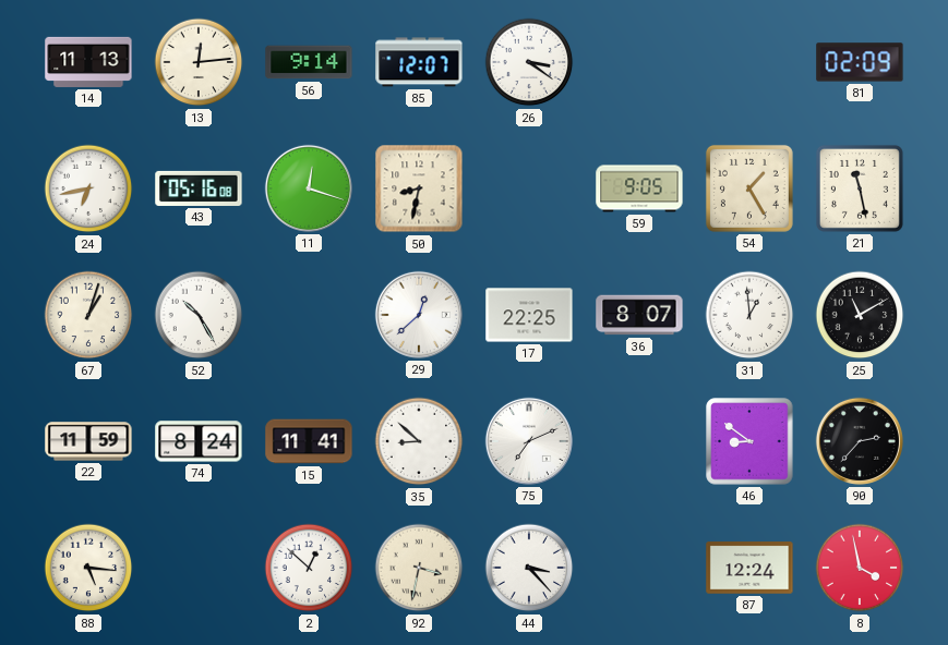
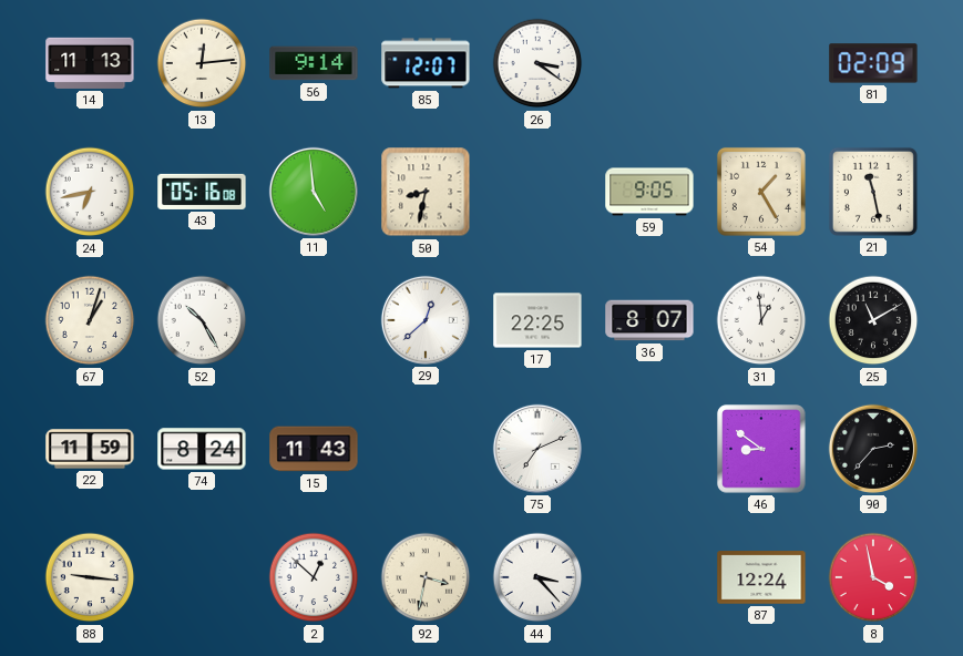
11: 12:18 -> 4:59 (314, 192)
15: 11:41 -> 11:43 (314, 449)
35: 8:52 -> none (419, 441)
88: 5:16 -> 9:16 (90, 577)
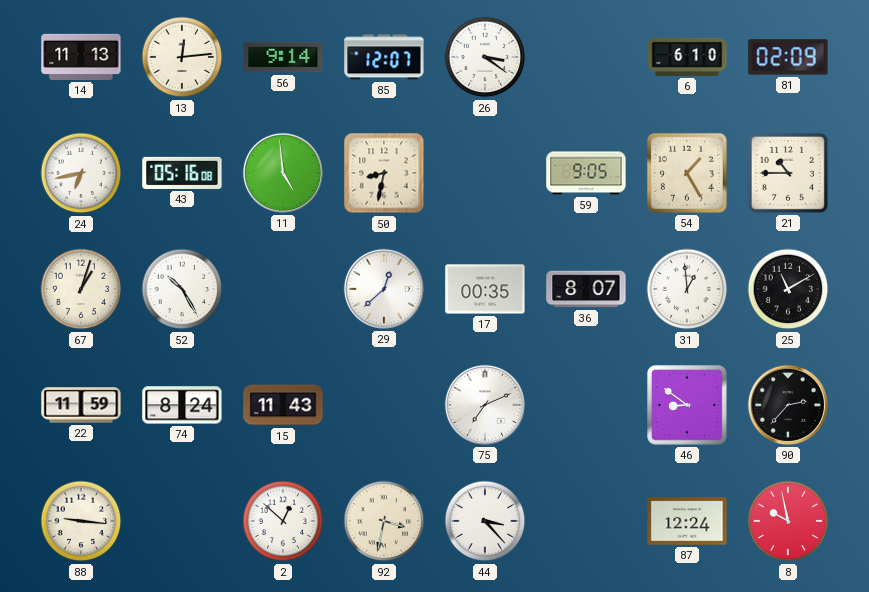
6: none -> 6:10 (687, 57)
21: 11:28 -> 10:45 (788, 173)
17: 22:25 -> 00:35 (485, 289)
8: 3:58 -> 9:58 (788, 521)
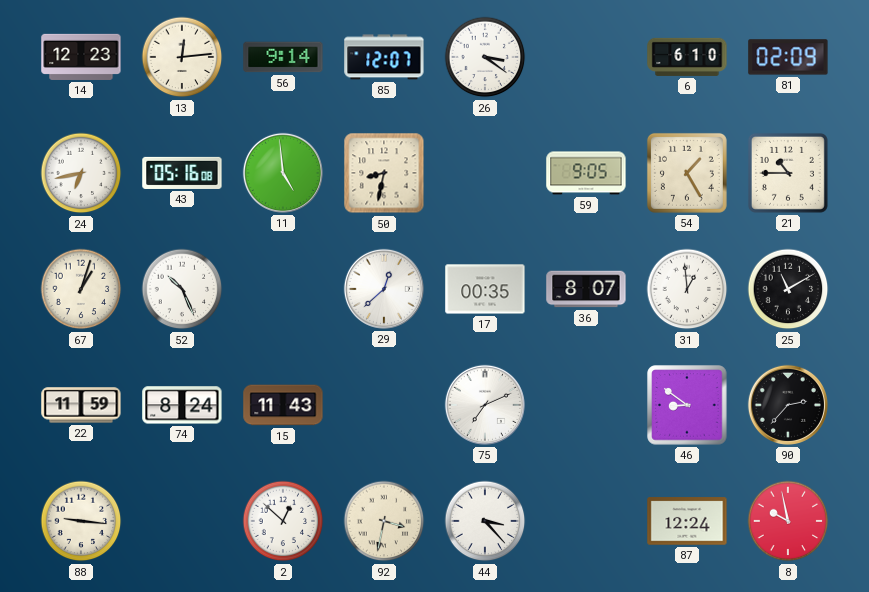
14: 11:13 -> 12:23 (81, 57)
52: 10:25 -> 10:26 (182, 289)
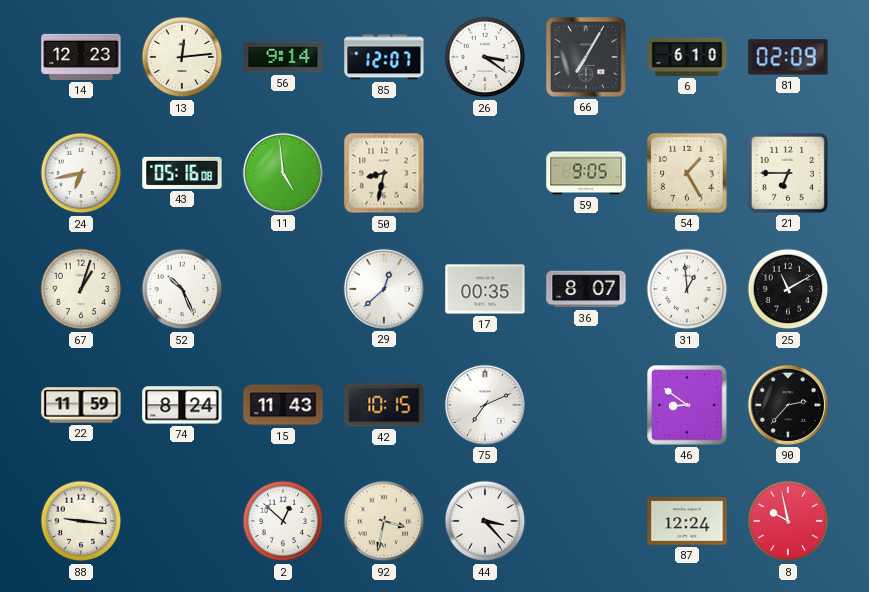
66: none -> 7:05 (586, 57)
21: 10:45 -> 6:45 (788, 173)
42: none -> 10:15 (384, 405)
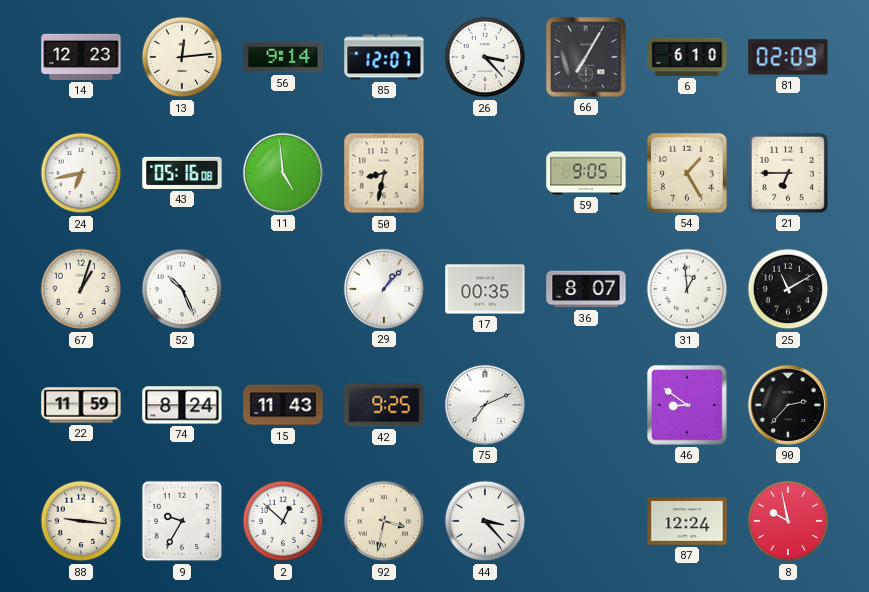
26: 3:21 -> 3:23 (485, 57)
29: 12:38 -> 1:07 (384, 289)
42: 10:15 -> 9:25 (384, 405)
9: none -> 9:35 (182, 521)
